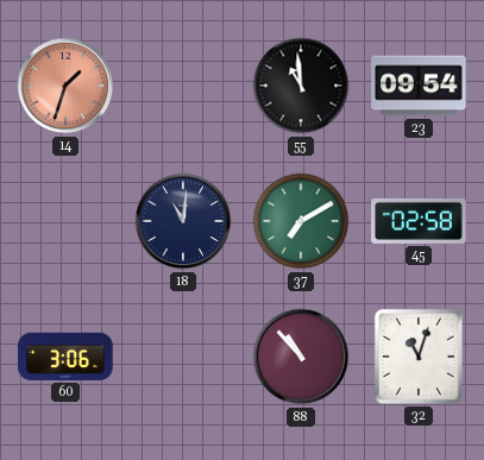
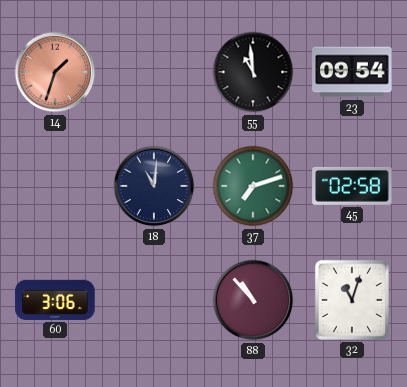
37: 7:10 -> 7:12 (253, 186)
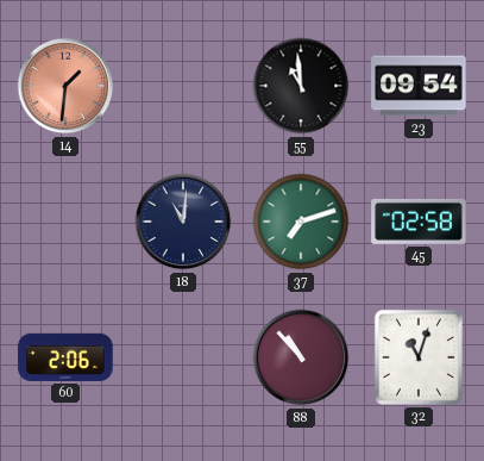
14: 1:33 -> 1:31 (65, 86)
60: 3:06 -> 2:06 (65, 357)
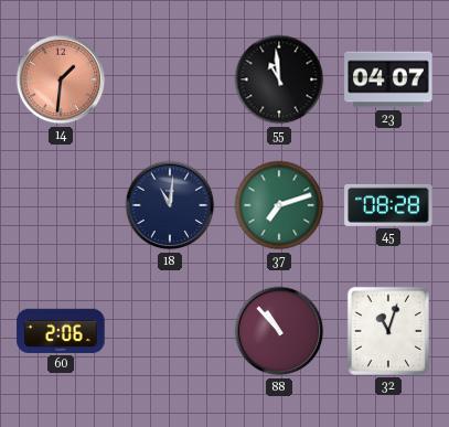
23: 09:54 -> 04:07 (388, 79)
45: 02:58 -> 08:28 (388, 205)
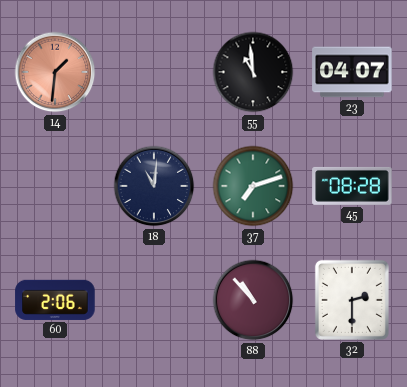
32: 11:03 -> 2:30 (352, 300)
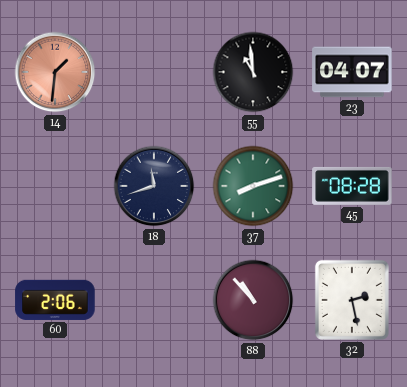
18: 11:01 -> 11:42 (154, 186)
37: 7:12 -> 8:12 (253, 186)
32: 2:30 -> 2:28 (352, 300)
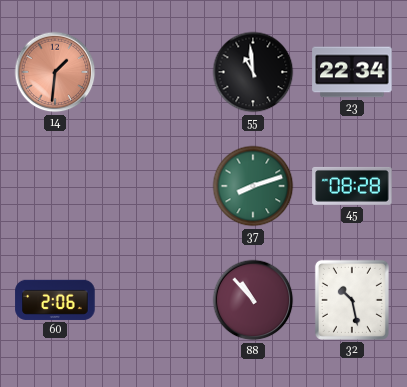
23: 04:07 -> 22:34 (352, 72)
18: 11:42 -> none (154, 186)
32: 2:28 -> 10:28 (352, 300)
